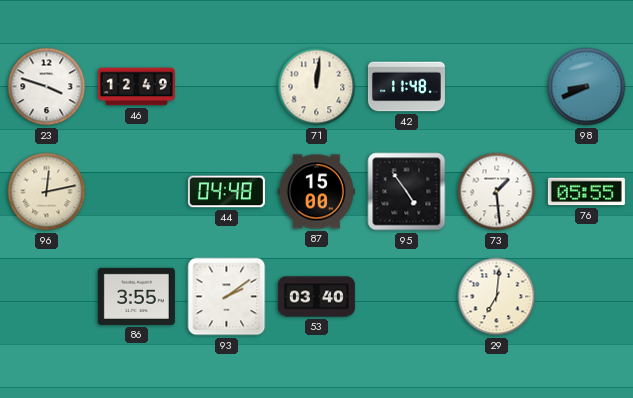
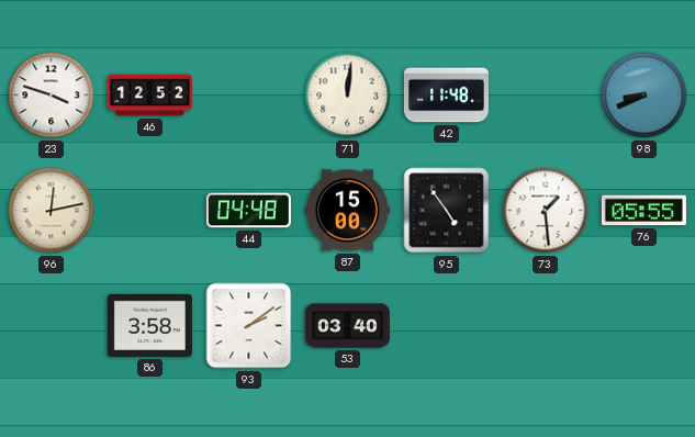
46: 12:49 -> 12:52 (149, 96)
86: 3:55 -> 3:58 (149, 325)
29: 7:01 -> none (497, 297)
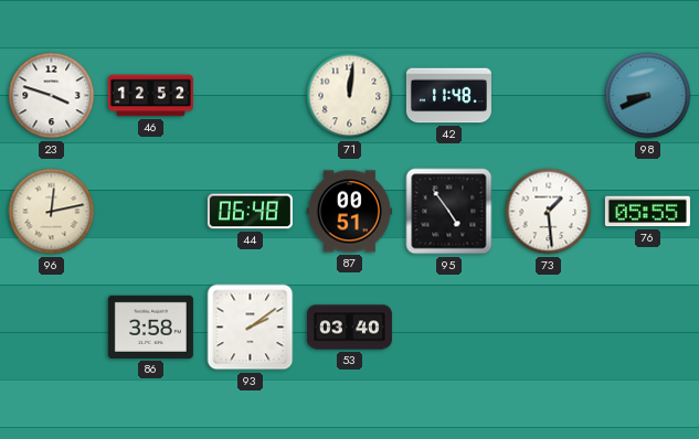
44: 04:48 -> 06:48 (250, 212)
87: 15:00 -> 00:51 (349, 212)
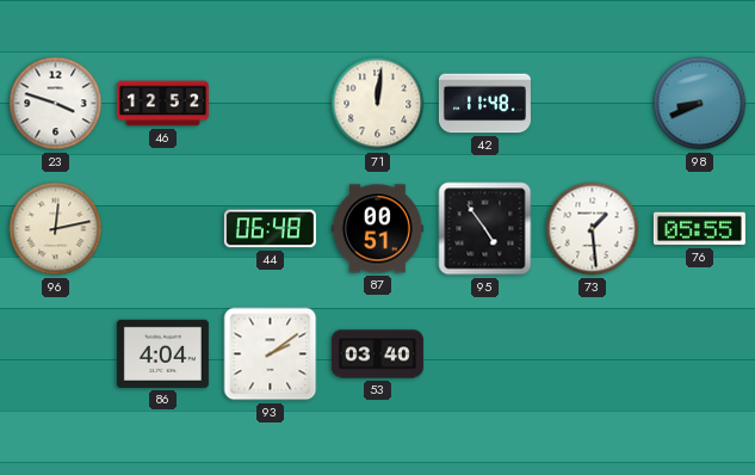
86: 3:58 -> 4:04 (162, 353)
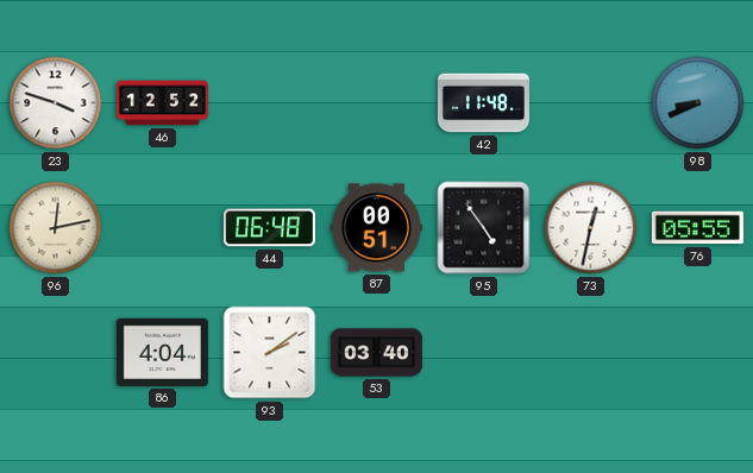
71: 12:01 -> none (378, 104)
73: 1:29 -> 12:32 (591, 228)
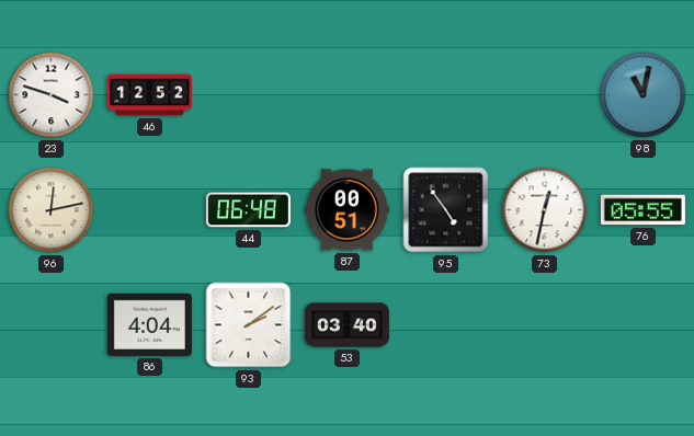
42: 11:48 -> none (483, 103)
98: 8:41 -> 11:02 (644, 95)
